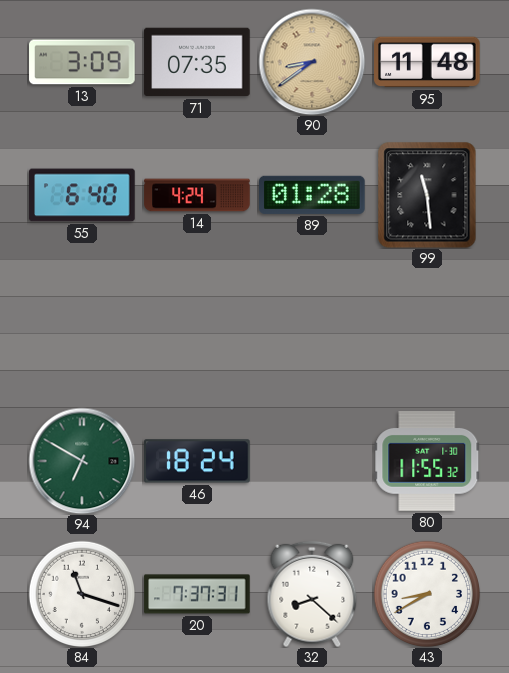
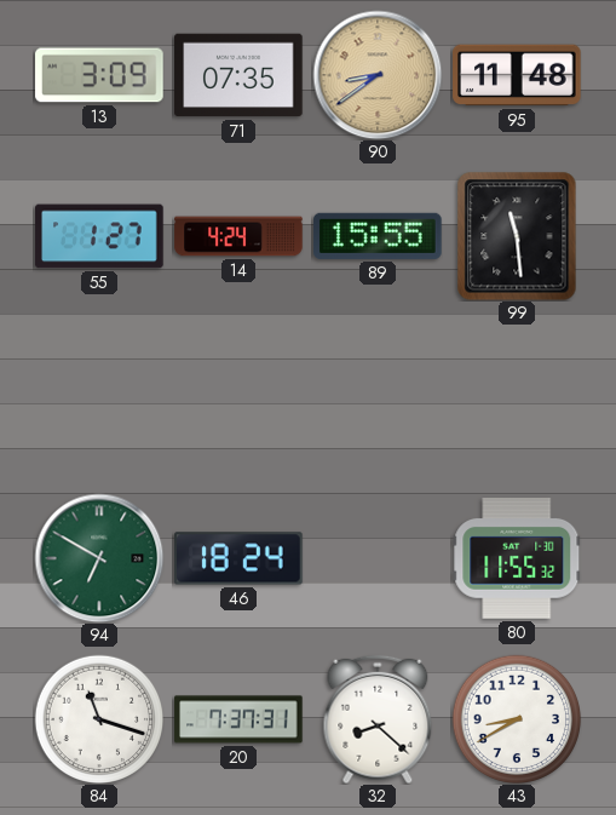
55: 6:40 -> 1:27 (99, 236)
89: 01:28 -> 15:55 (378, 236)
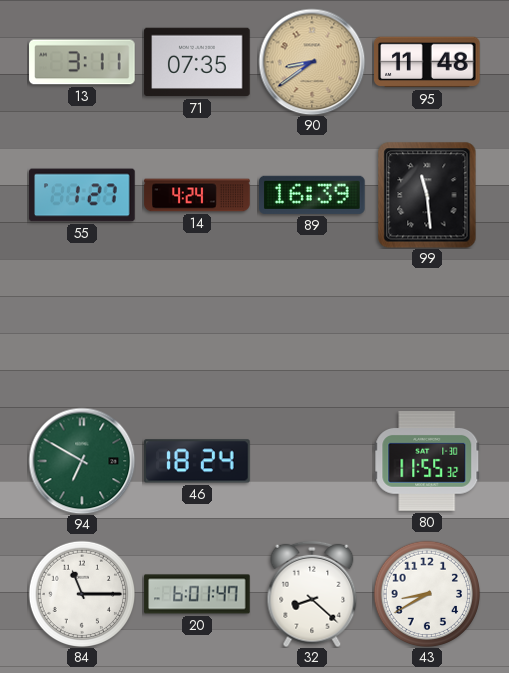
13: 3:09 -> 3:11 (82, 62)
89: 15:55 -> 16:39 (312, 195)
84: 11:18 -> 11:15 (81, 593)
20: 7:37 -> 6:01 (197, 594)
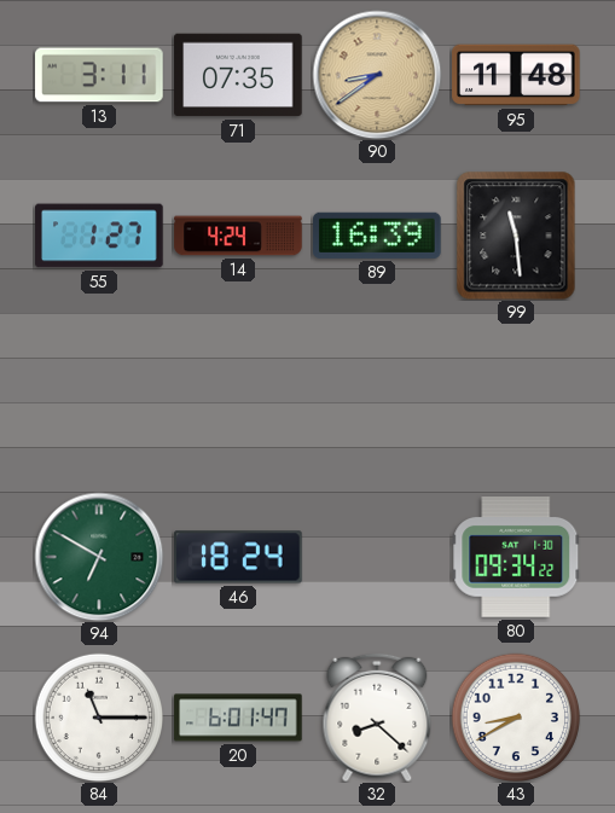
80: 11:55 -> 09:34 (516, 557)
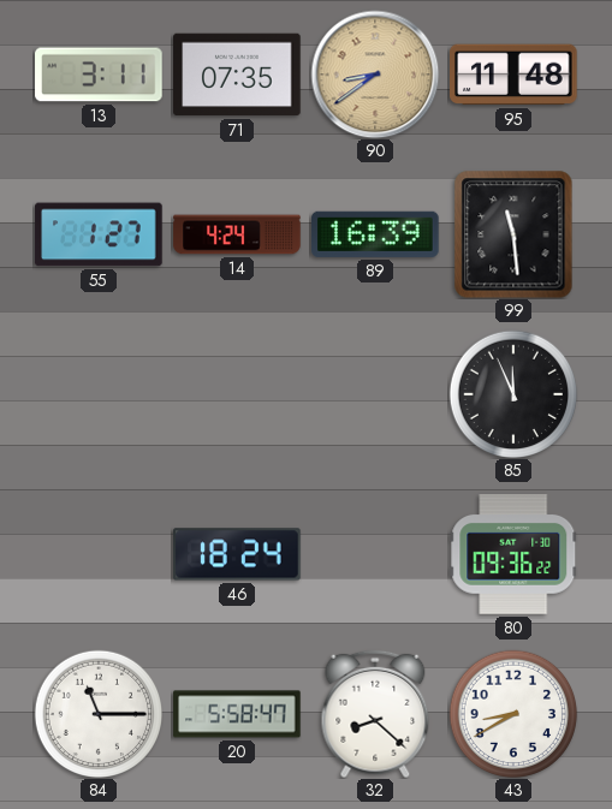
85: none -> 11:56 (512, 393)
94: 6:50 -> none (99, 557)
80: 09:34 -> 09:36 (513, 554)
20: 6:01 -> 5:58 (237, 714)
